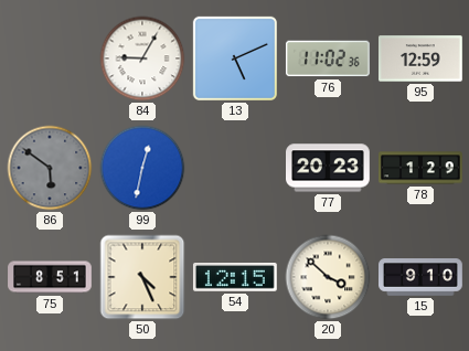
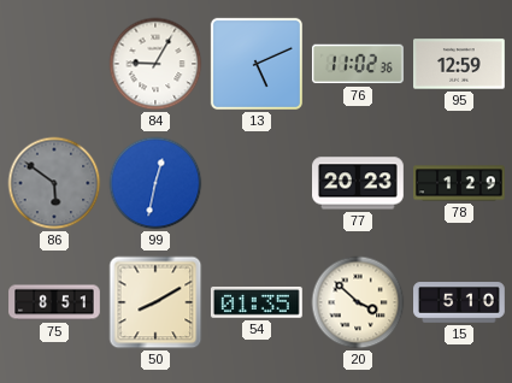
50: 4:26 -> 8:10 (155, 302)
54: 12:15 -> 01:35 (257, 304)
15: 9:10 -> 5:10 (460, 302)
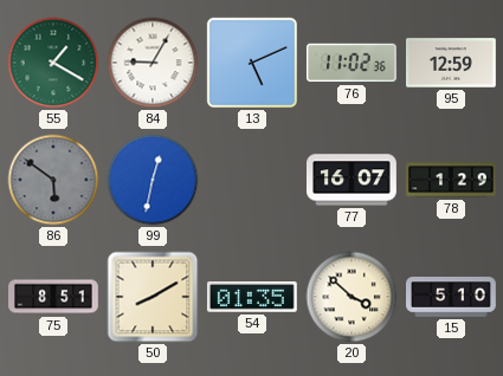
55: none -> 1:20 (53, 63)
77: 20:23 -> 16:07 (353, 180)
